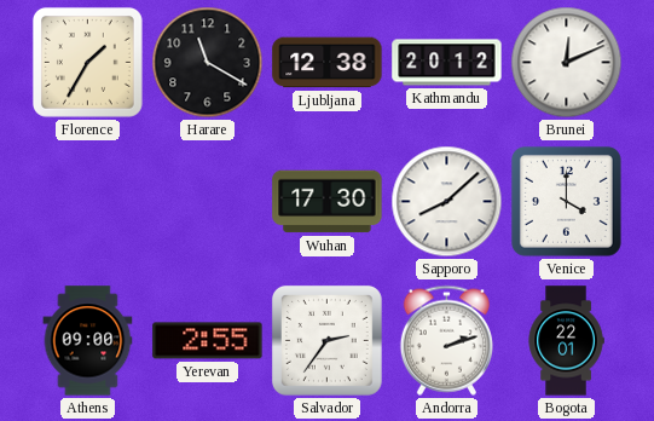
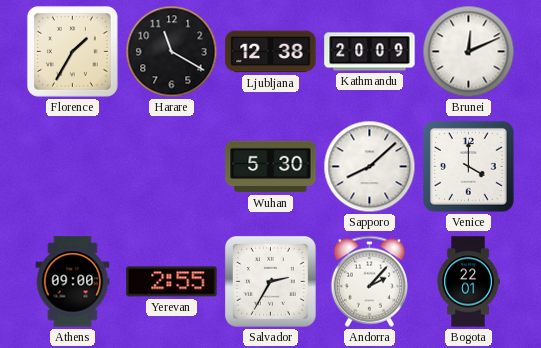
Kathmandu: 20:12 -> 20:09 (370, 52)
Wuhan: 17:30 -> 5:30 (271, 167)
Salvador: 2:36 -> 2:35 (270, 281)
Andorra: 2:12 -> 2:07 (369, 281)
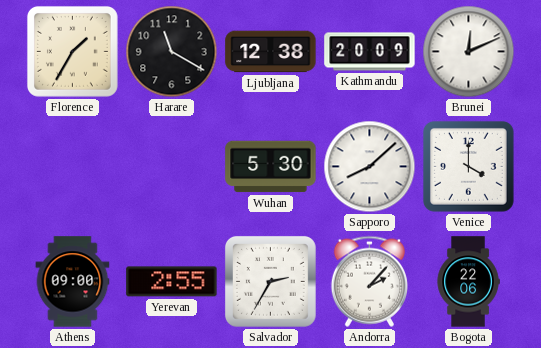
Bogota: 22:01 -> 22:06 (468, 282)
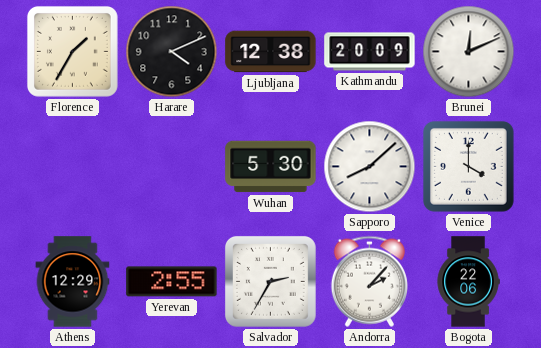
Harare: 11:20 -> 4:11 (172, 52)
Athens: 09:00 -> 12:29 (73, 282)
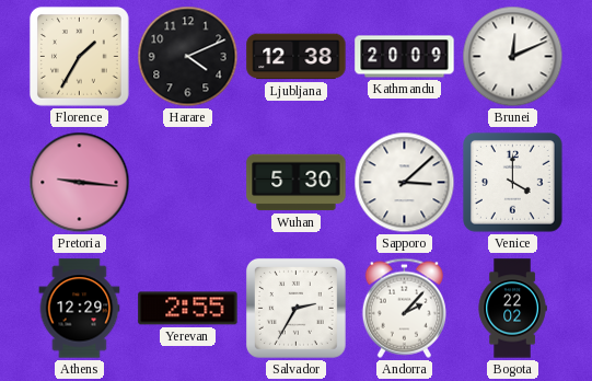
Pretoria: none -> 9:16 (80, 183)
Sapporo: 8:08 -> 3:08 (405, 183)
Bogota: 22:06 -> 22:02 (512, 309)
